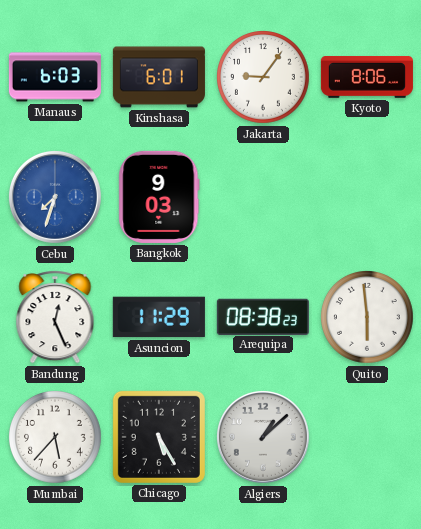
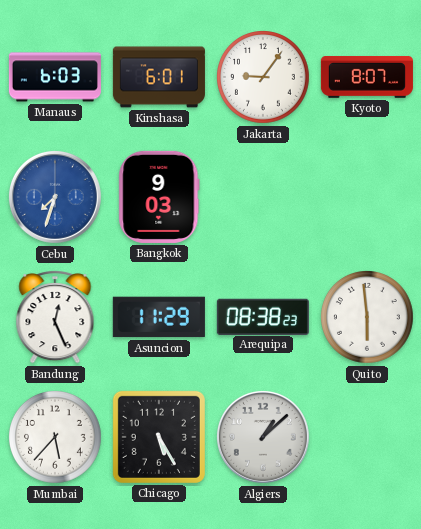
Kyoto: 8:06 -> 8:07 (367, 78)
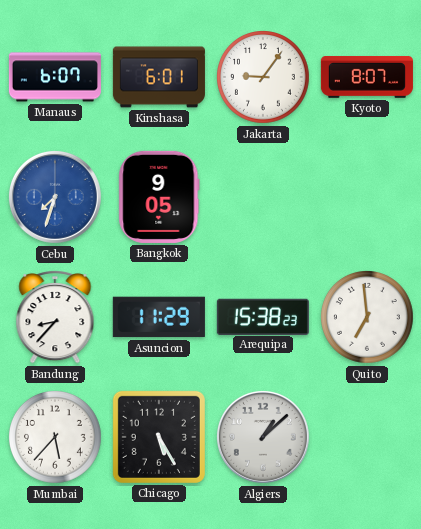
Manaus: 6:03 -> 6:07 (55, 77)
Bangkok: 9:03 -> 9:05 (159, 197)
Bandung: 12:26 -> 8:37 (55, 318)
Arequipa: 08:38 -> 15:38 (263, 316)
Quito: 5:59 -> 6:59 (368, 318)
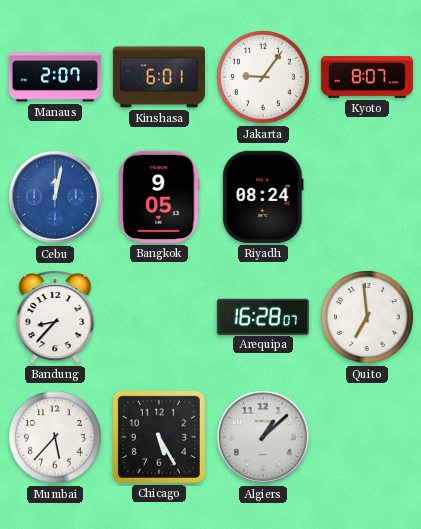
Manaus: 6:07 -> 2:07 (55, 77)
Cebu: 7:33 -> 12:02 (55, 197)
Riyadh: none -> 08:24 (263, 197)
Asuncion: 11:29 -> none (159, 317)
Arequipa: 15:38 -> 16:28 (263, 316)
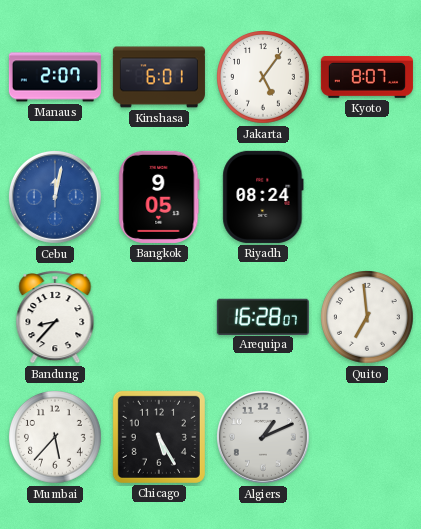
Jakarta: 9:06 -> 5:06 (264, 78)
Algiers: 1:08 -> 1:11 (263, 437)
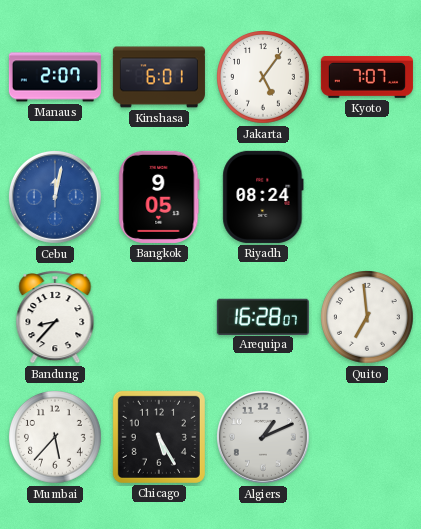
Kyoto: 8:07 -> 7:07 (367, 78)
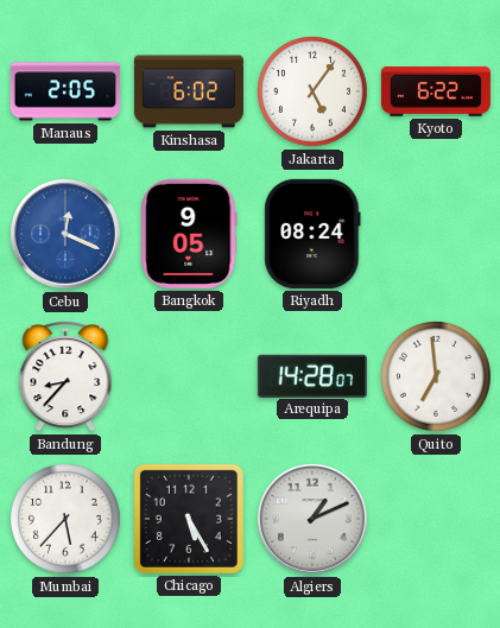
Manaus: 2:07 -> 2:05 (65, 91)
Kinshasa: 6:01 -> 6:02 (189, 91)
Kyoto: 7:07 -> 6:22 (436, 93)
Cebu: 12:02 -> 12:19 (65, 234)
Arequipa: 16:28 -> 14:28 (312, 375)
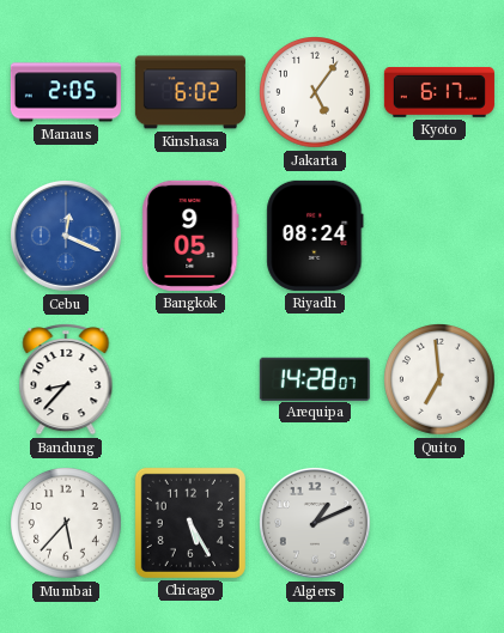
Kyoto: 6:22 -> 6:17 (439, 93)
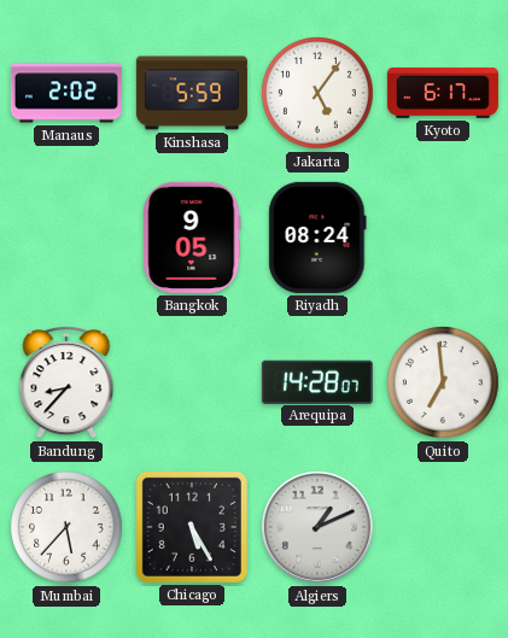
Manaus: 2:05 -> 2:02 (66, 93)
Kinshasa: 6:02 -> 5:59 (192, 93)
Cebu: 12:19 -> none (66, 236)
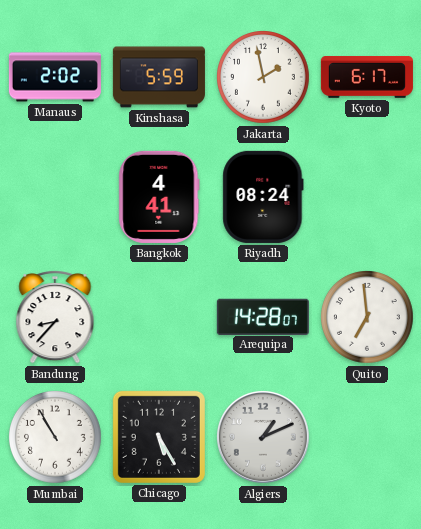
Jakarta: 5:06 -> 1:58 (264, 78)
Bangkok: 9:05 -> 4:41 (159, 197)
Mumbai: 5:37 -> 10:55 (56, 438)
